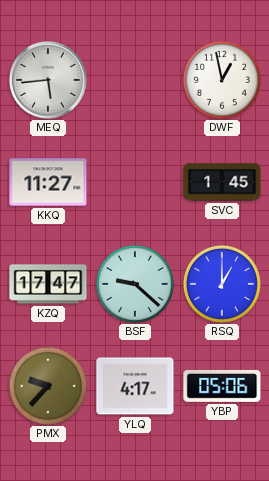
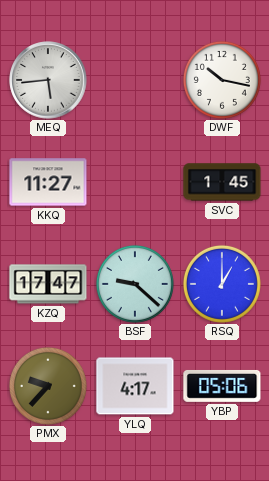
DWF: 12:58 -> 10:17 (222, 80)
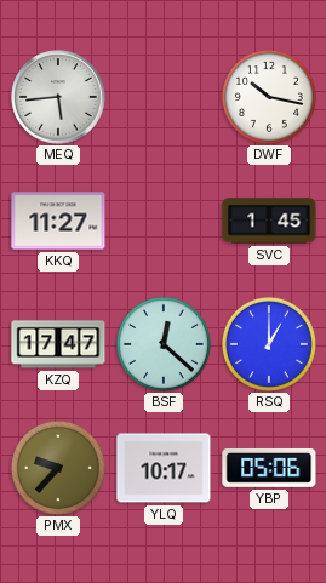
BSF: 9:22 -> 12:22 (164, 344)
YLQ: 4:17 -> 10:17 (164, 468)
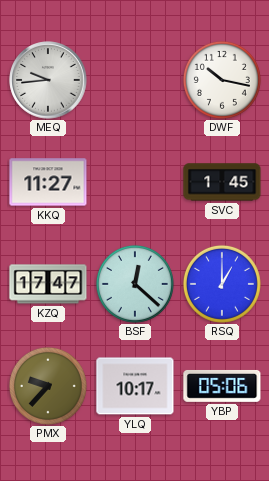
MEQ: 5:44 -> 9:44 (48, 80)
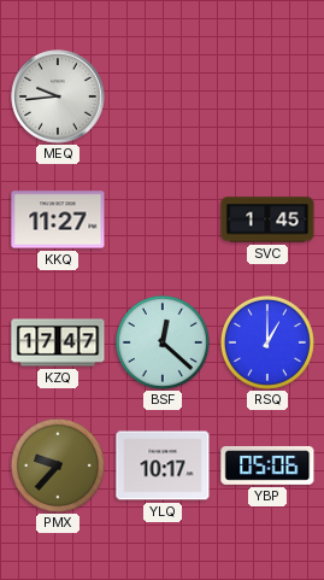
DWF: 10:17 -> none (222, 80)
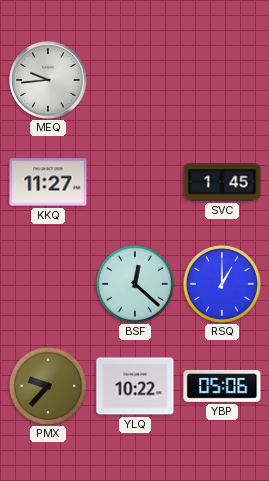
KZQ: 17:47 -> none (58, 342)
YLQ: 10:17 -> 10:22 (135, 386)
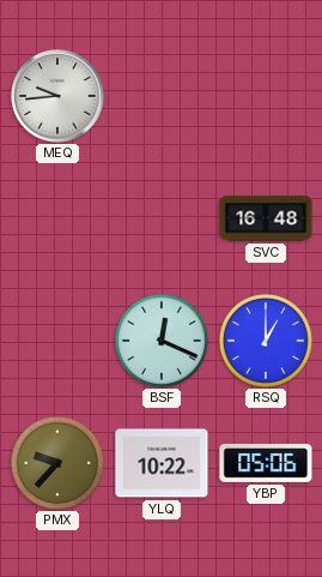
KKQ: 11:27 -> none (48, 182)
SVC: 1:45 -> 16:48 (266, 218)
BSF: 12:22 -> 12:19 (162, 341)
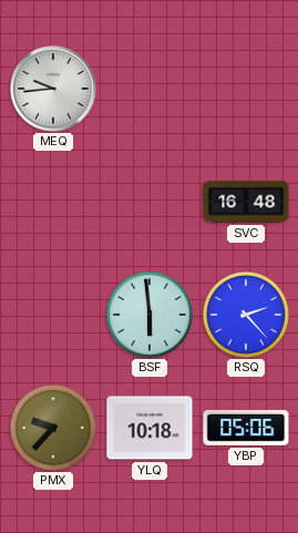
BSF: 12:19 -> 5:59 (150, 315)
RSQ: 1:00 -> 2:23 (246, 315)
YLQ: 10:22 -> 10:18 (150, 428)
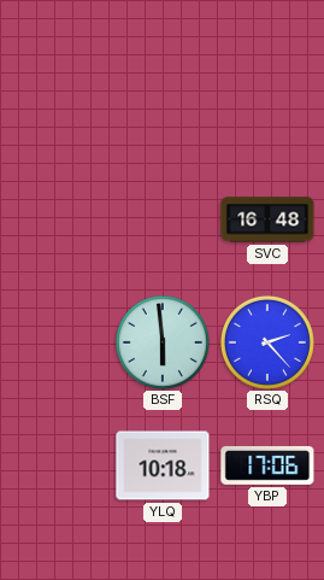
MEQ: 9:44 -> none (53, 89)
PMX: 9:37 -> none (53, 428)
YBP: 05:06 -> 17:06 (267, 465)
